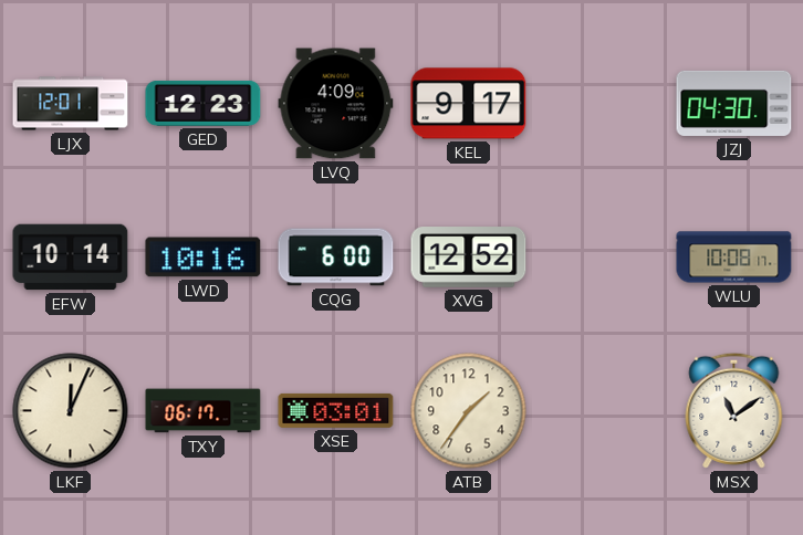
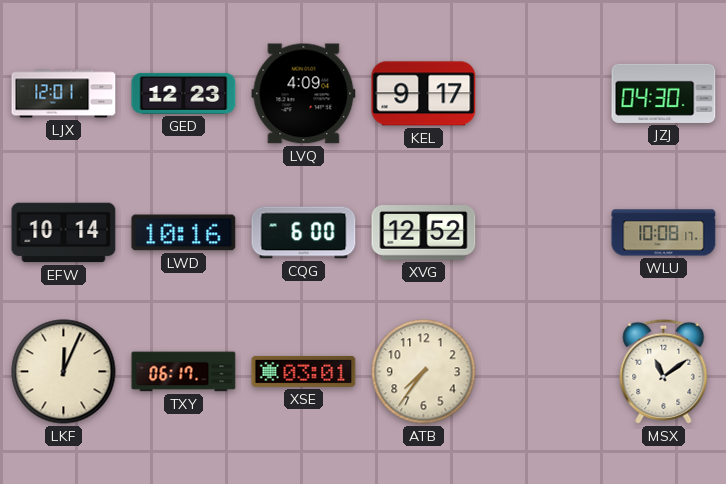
ATB: 1:36 -> 7:36 (424, 372)
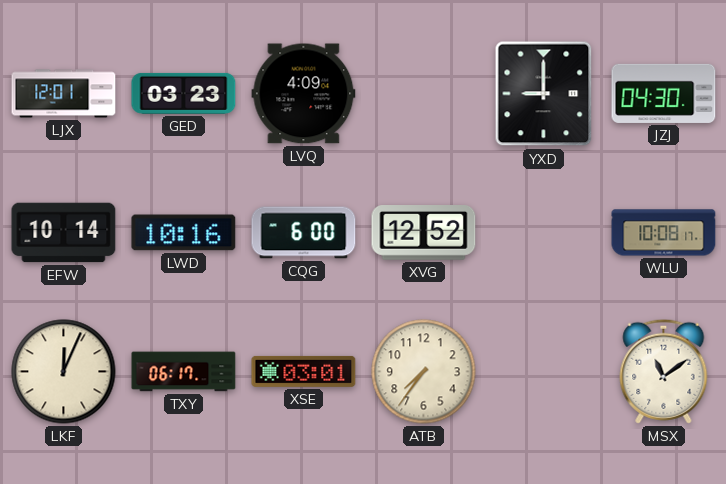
GED: 12:23 -> 03:23 (184, 93)
KEL: 9:17 -> none (424, 94)
YXD: none -> 9:00 (544, 94)
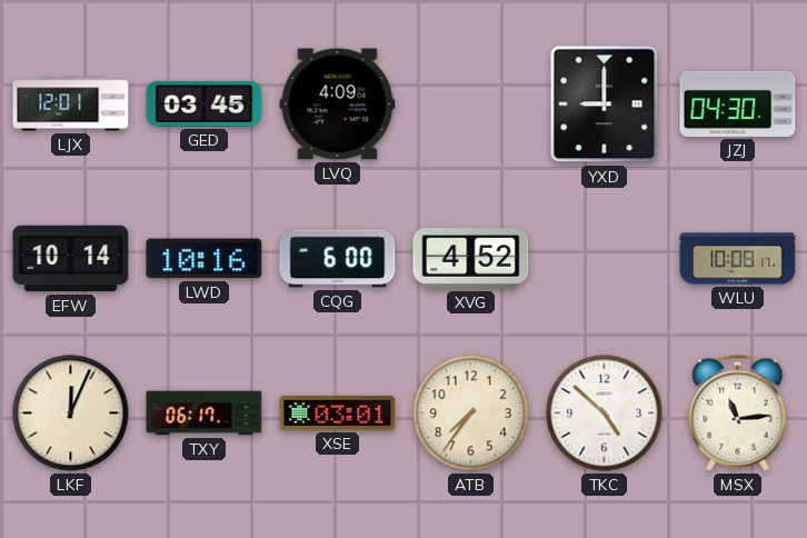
GED: 03:23 -> 03:45 (205, 103)
XVG: 12:52 -> 4:52 (471, 259)
TKC: none -> 4:52 (605, 414)
MSX: 11:09 -> 11:14 (738, 412)
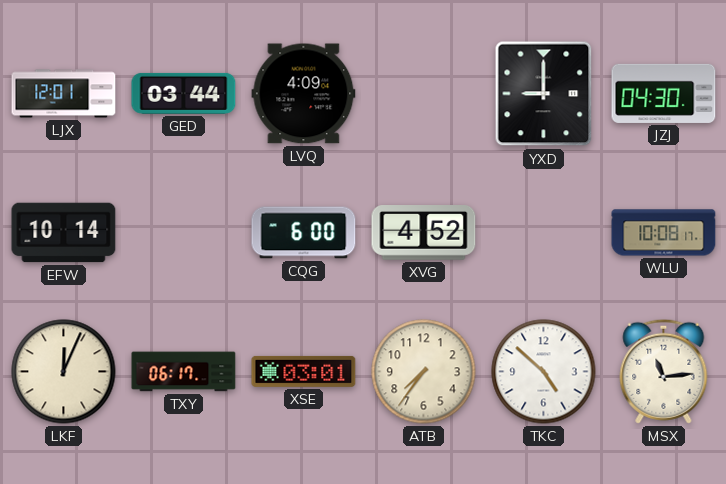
GED: 03:45 -> 03:44 (184, 93)
LWD: 10:16 -> none (205, 259)
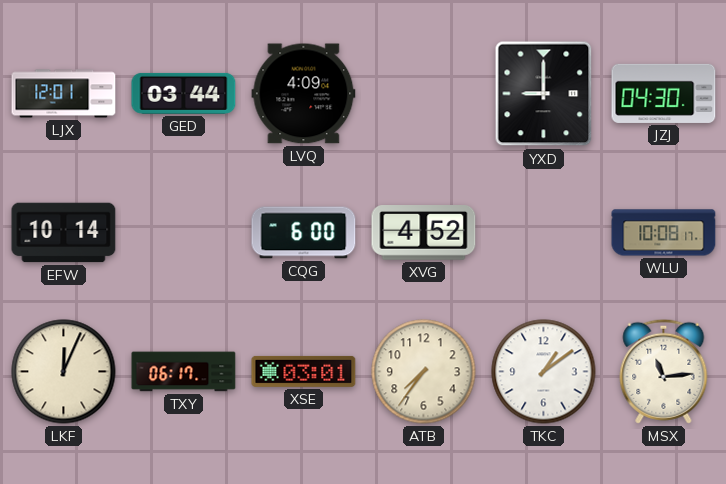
TKC: 4:52 -> 1:09 (544, 372)
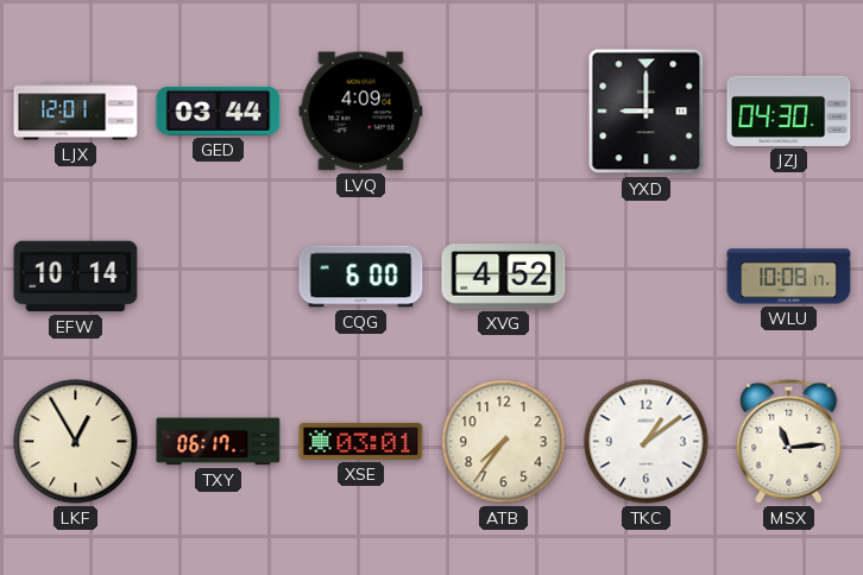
LKF: 12:04 -> 12:55 (76, 442)
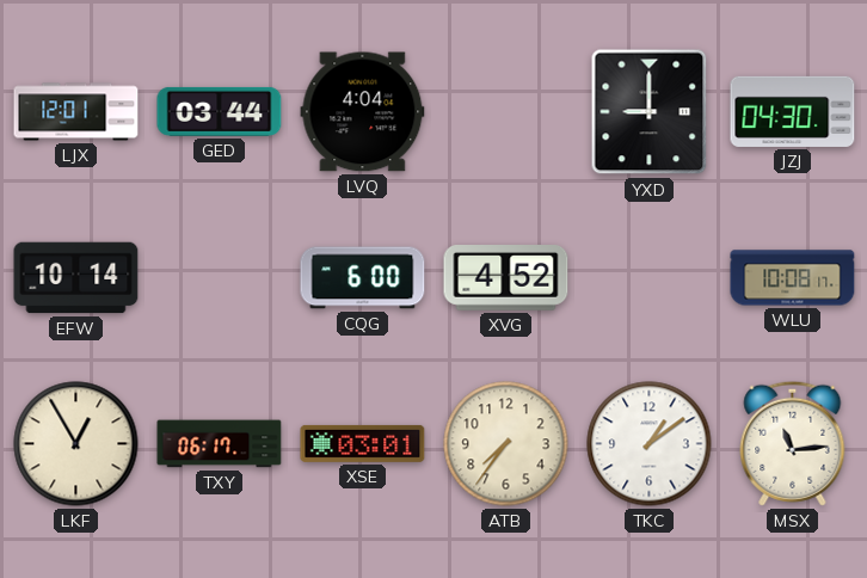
LVQ: 4:09 -> 4:04 (363, 112)
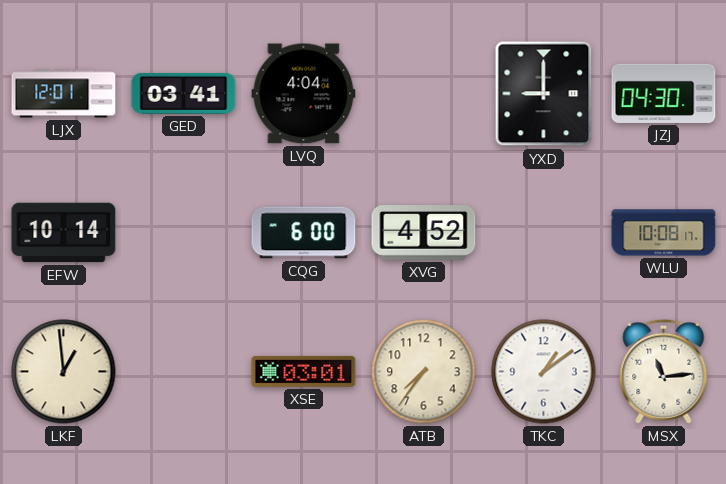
GED: 03:44 -> 03:41 (184, 93)
LKF: 12:55 -> 12:59 (64, 372)
TXY: 06:17 -> none (220, 444)
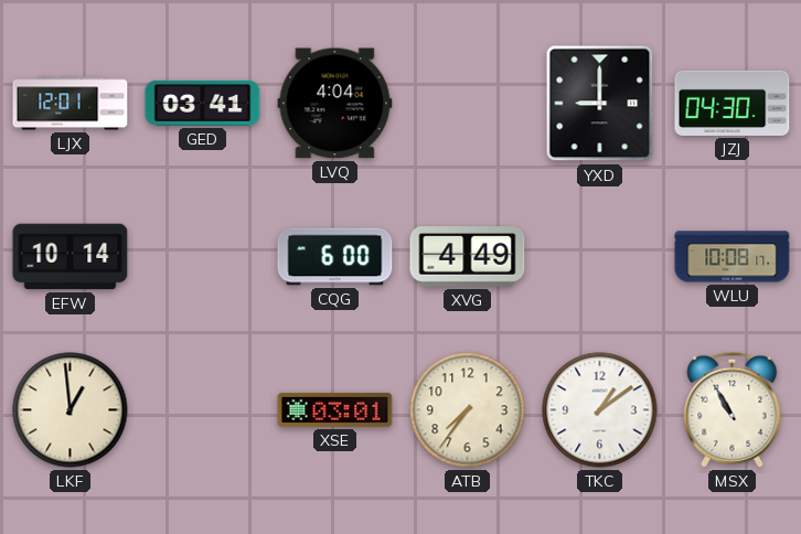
XVG: 4:52 -> 4:49 (468, 257)
MSX: 11:14 -> 10:55 (733, 409)
